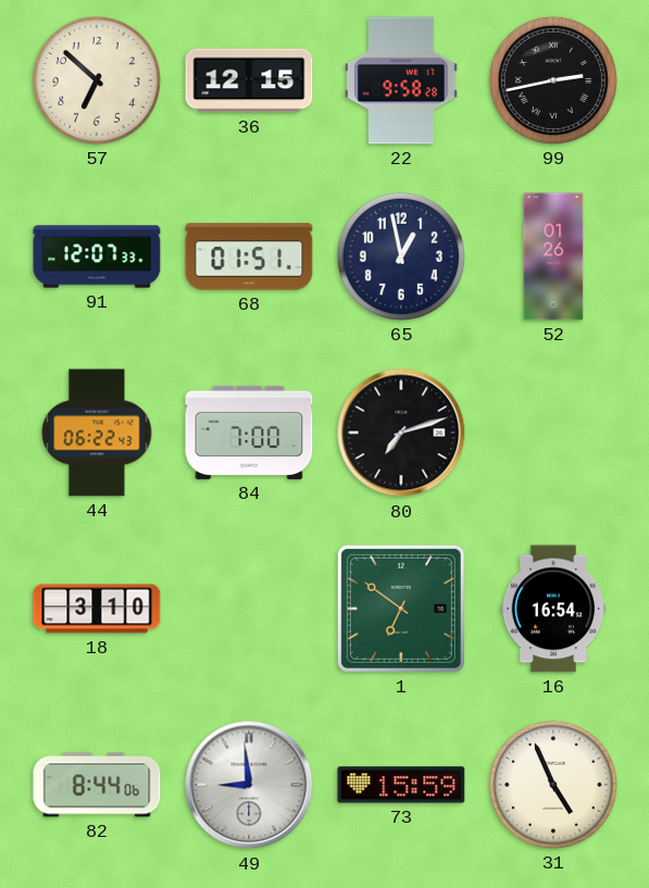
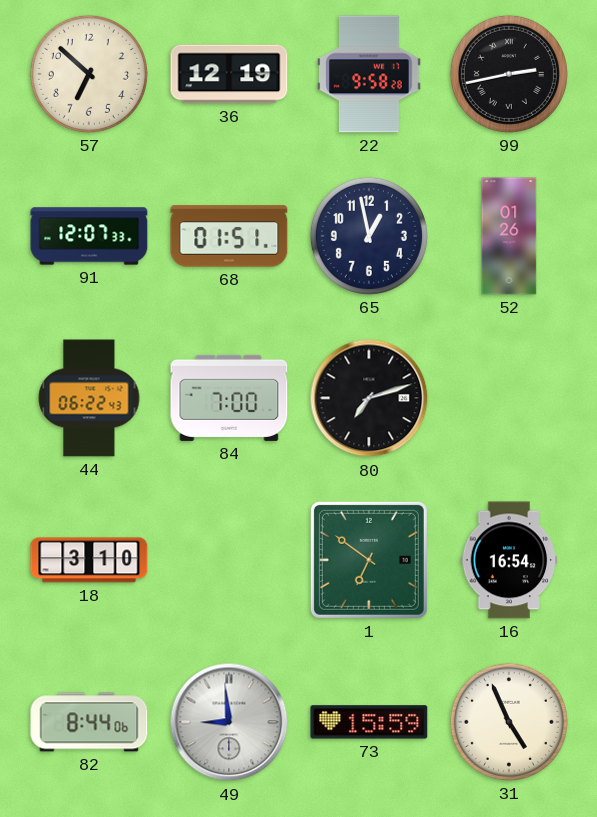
36: 12:15 -> 12:19 (229, 74)
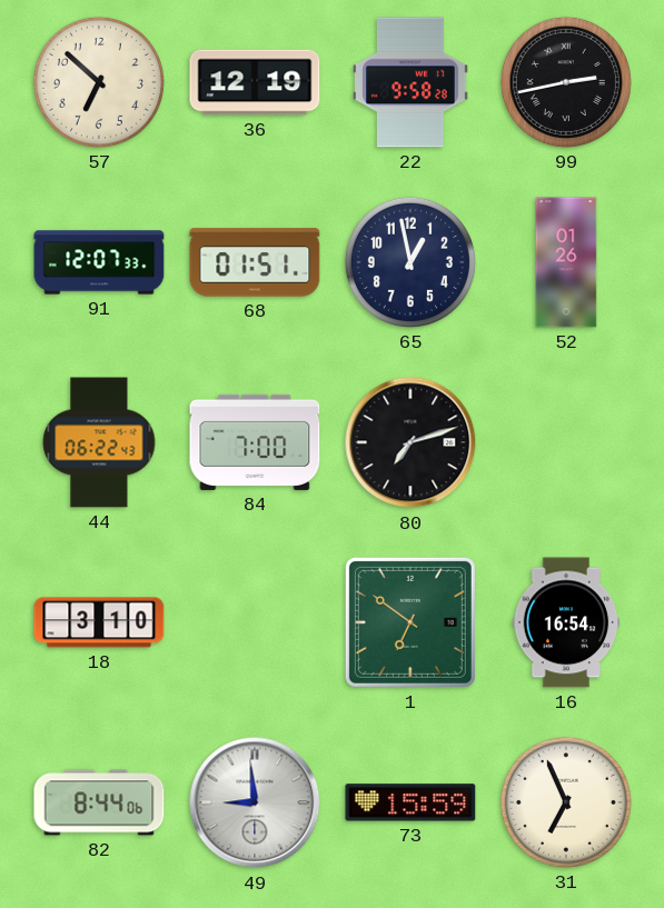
31: 4:56 -> 6:56 (566, 802)
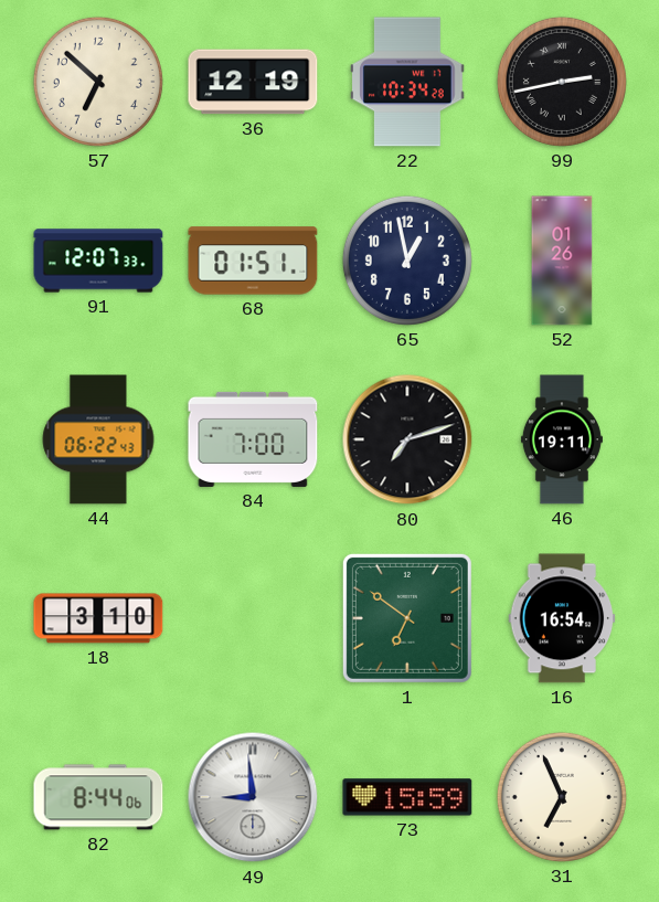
22: 9:58 -> 10:34 (407, 82)
46: none -> 19:11 (562, 439)
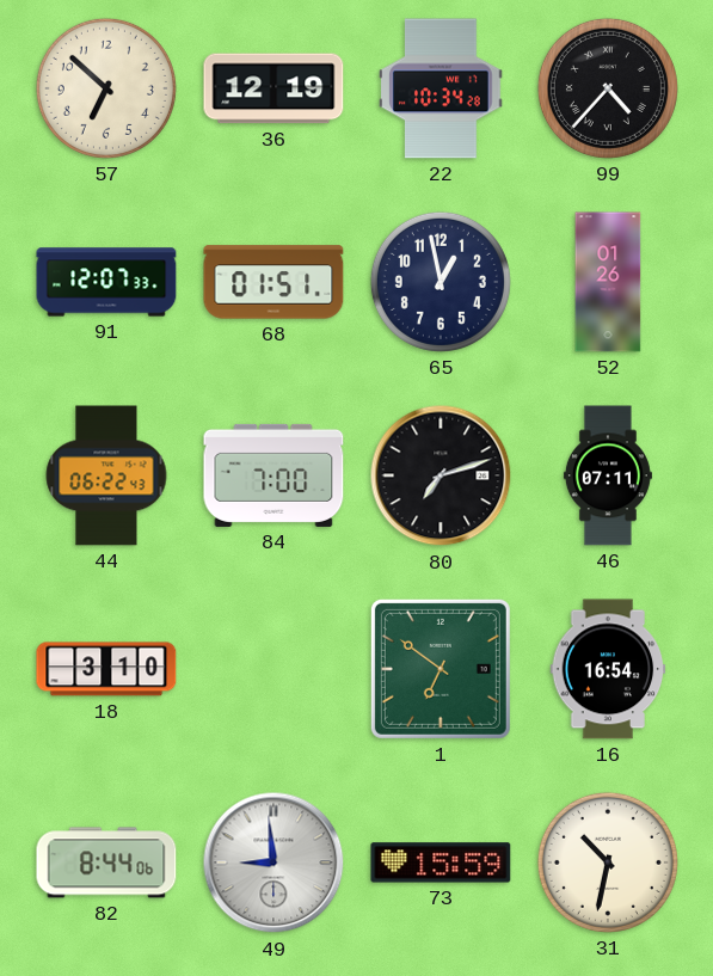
99: 2:43 -> 4:37 (608, 88)
46: 19:11 -> 07:11 (608, 475)
31: 6:56 -> 10:32 (608, 863)
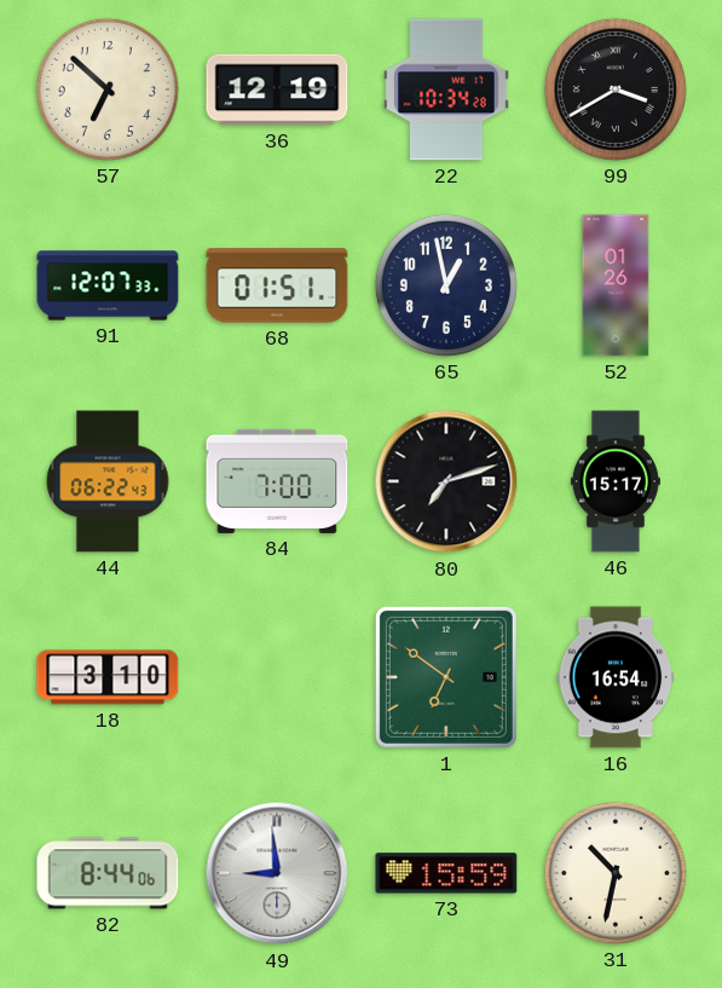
99: 4:37 -> 3:40 (616, 89)
46: 07:11 -> 15:17 (616, 481)
